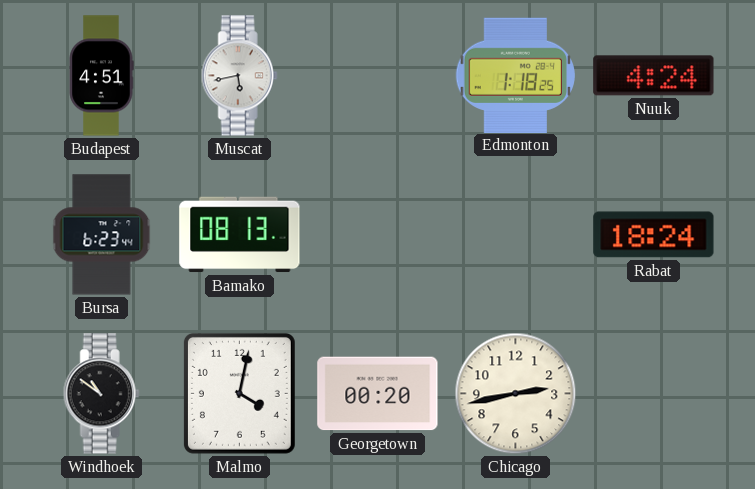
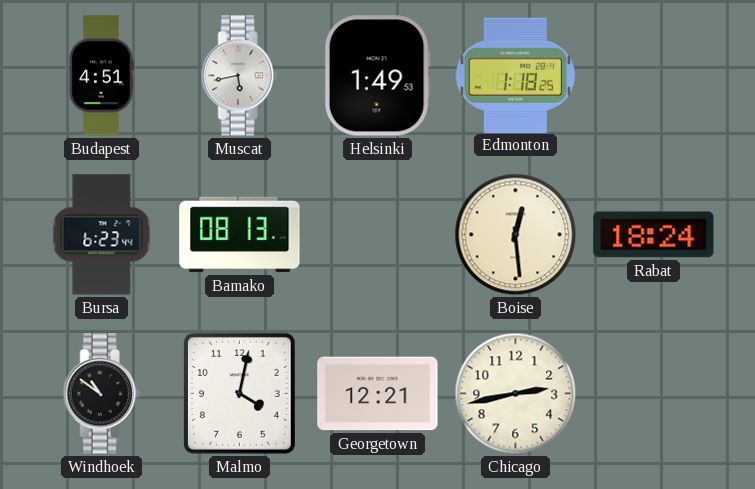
Helsinki: none -> 1:49 (377, 76)
Nuuk: 4:24 -> none (654, 76)
Boise: none -> 12:29 (516, 235)
Georgetown: 00:20 -> 12:21 (378, 394)
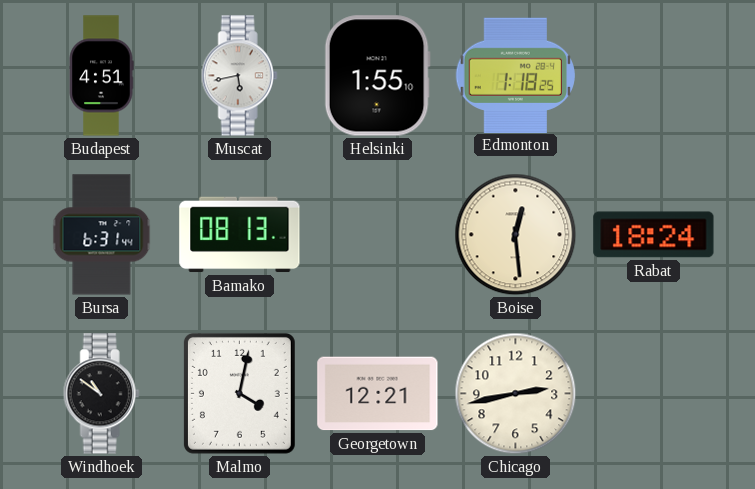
Helsinki: 1:49 -> 1:55 (377, 76)
Bursa: 6:23 -> 6:31 (102, 235)
